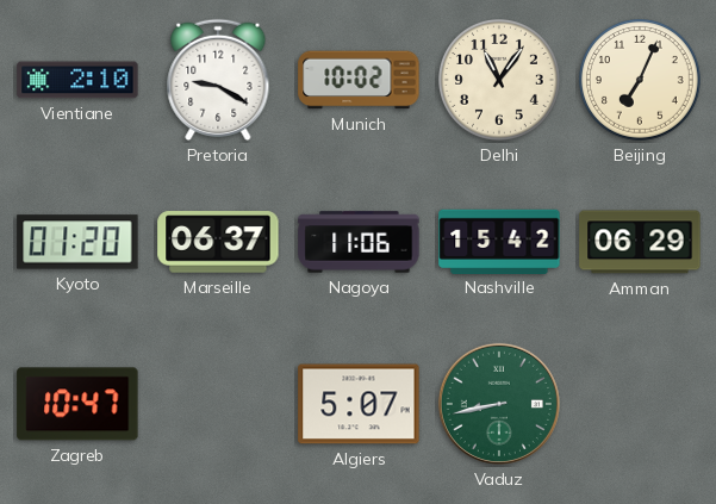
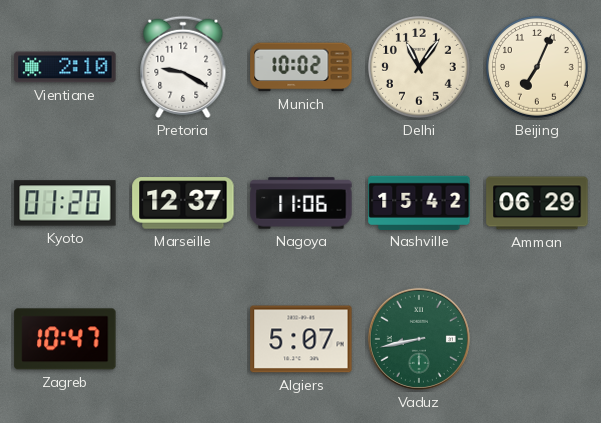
Marseille: 06:37 -> 12:37 (183, 203)
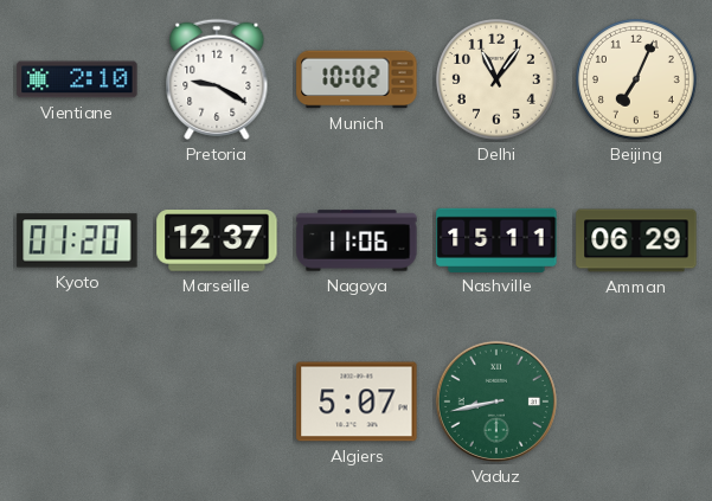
Nashville: 15:42 -> 15:11 (496, 239)
Zagreb: 10:47 -> none (65, 339)
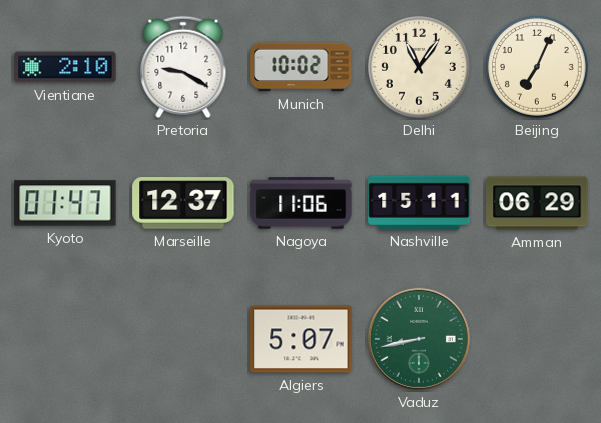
Kyoto: 01:20 -> 01:47 (65, 203)
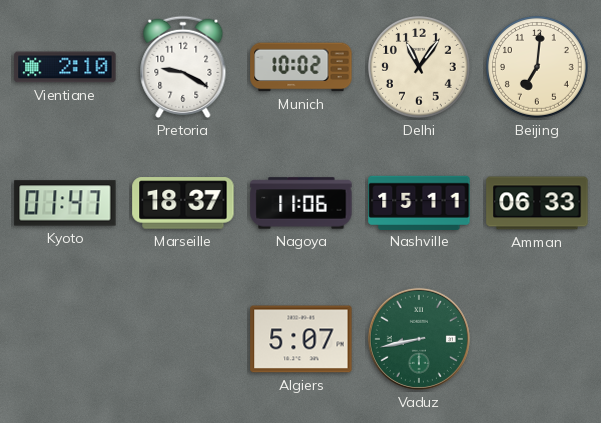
Beijing: 7:04 -> 7:01 (537, 68)
Marseille: 12:37 -> 18:37 (183, 203)
Amman: 06:29 -> 06:33 (537, 203)
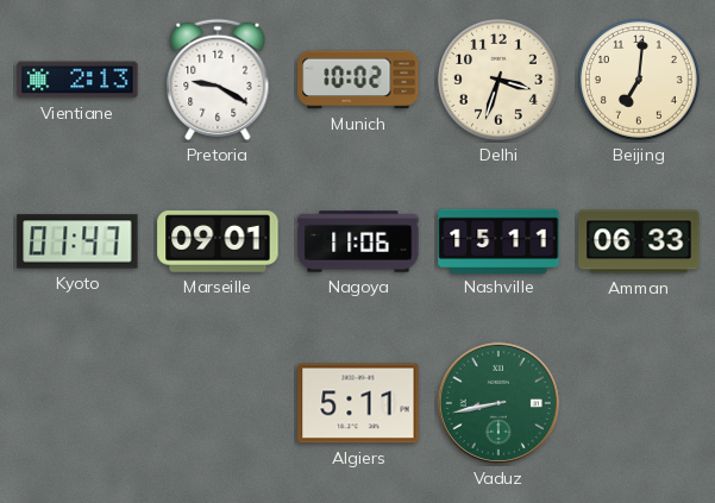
Vientiane: 2:10 -> 2:13 (77, 80)
Delhi: 11:06 -> 3:33 (498, 81)
Marseille: 18:37 -> 09:01 (218, 241)
Algiers: 5:07 -> 5:11 (358, 403)
